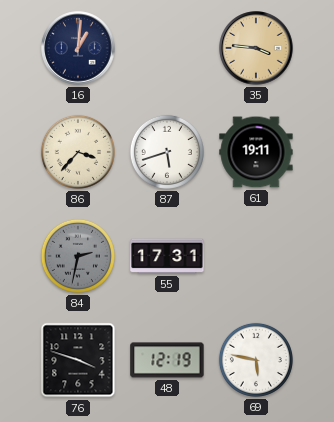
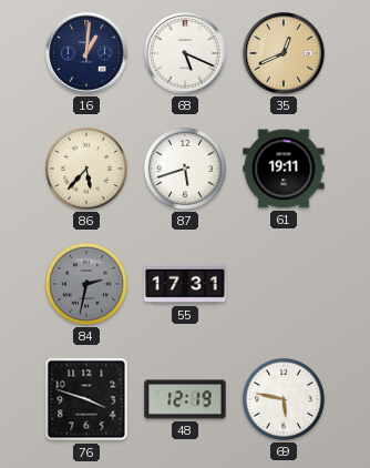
68: none -> 5:19 (185, 53)
35: 3:46 -> 12:41 (284, 53)
86: 3:37 -> 5:37 (86, 169)
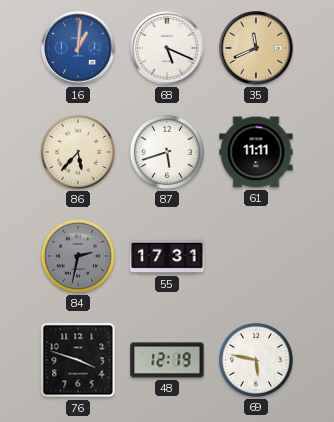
16 dial: navy -> blue (78, 48)
35: 12:41 -> 11:41 (256, 48)
61: 19:11 -> 11:11 (256, 152)
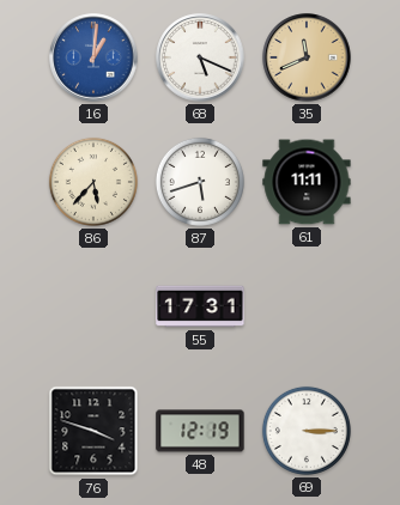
84: 2:32 -> none (78, 256)
69: 5:47 -> 3:15 (307, 431)
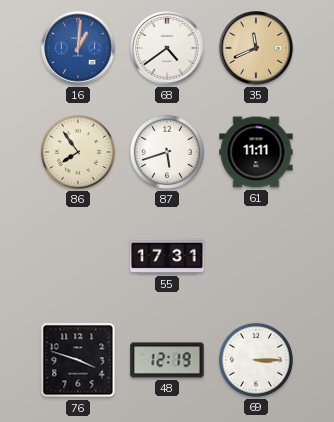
68: 5:19 -> 4:39 (167, 48)
86: 5:37 -> 7:54 (78, 152)
